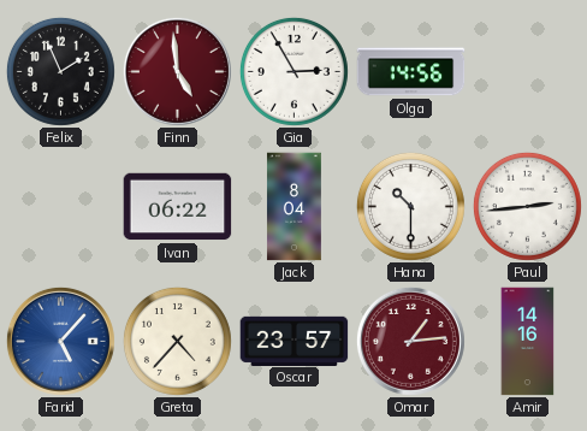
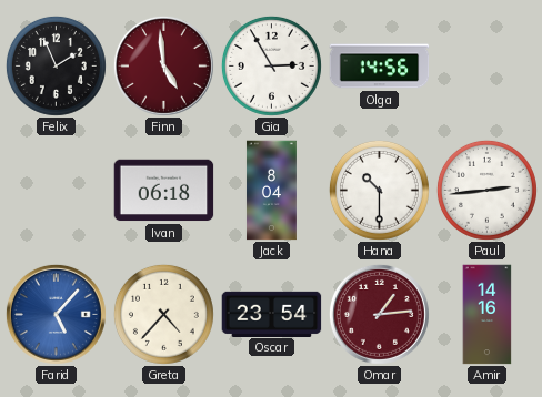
Ivan: 06:22 -> 06:18 (164, 191)
Oscar: 23:57 -> 23:54 (272, 314)
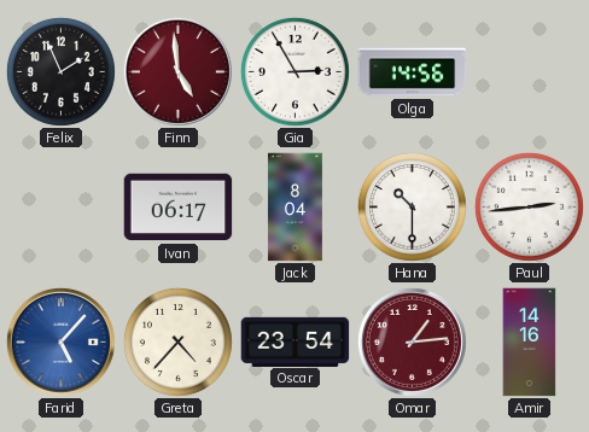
Ivan: 06:18 -> 06:17 (179, 208)
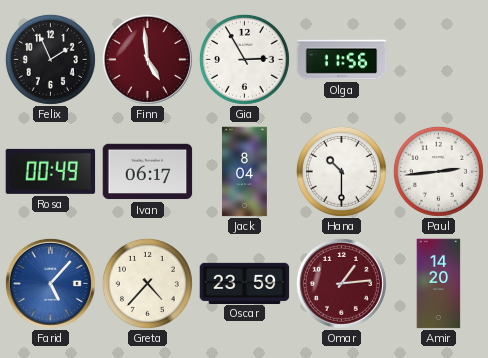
Olga: 14:56 -> 11:56 (342, 60)
Rosa: none -> 00:49 (51, 171)
Oscar: 23:54 -> 23:59 (245, 283)
Amir: 14:16 -> 14:20 (439, 284)
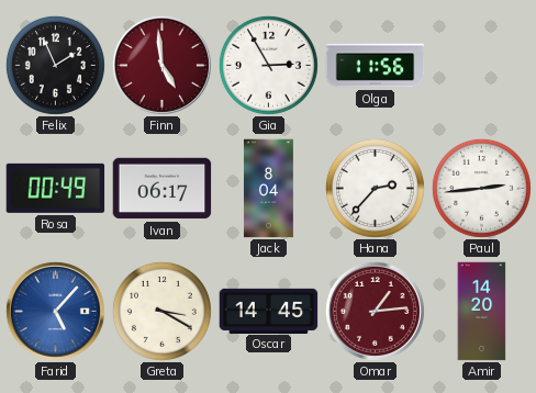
Hana: 10:30 -> 2:37 (375, 188)
Greta: 4:37 -> 3:20 (161, 311)
Oscar: 23:59 -> 14:45 (269, 311)
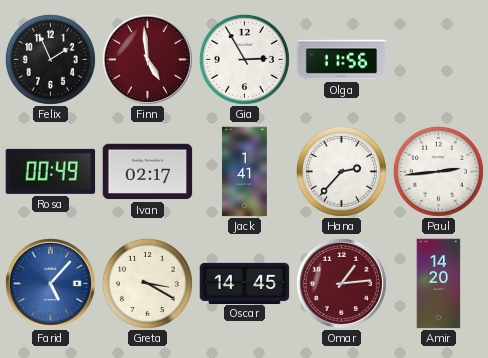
Ivan: 06:17 -> 02:17 (148, 172)
Jack: 8:04 -> 1:41 (244, 172)
